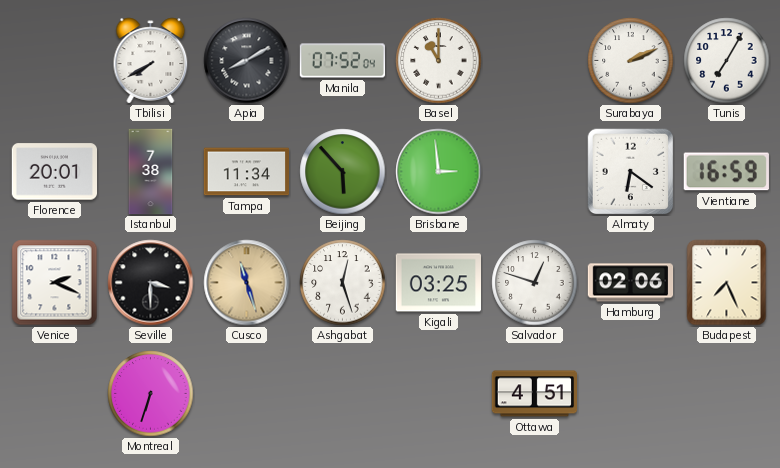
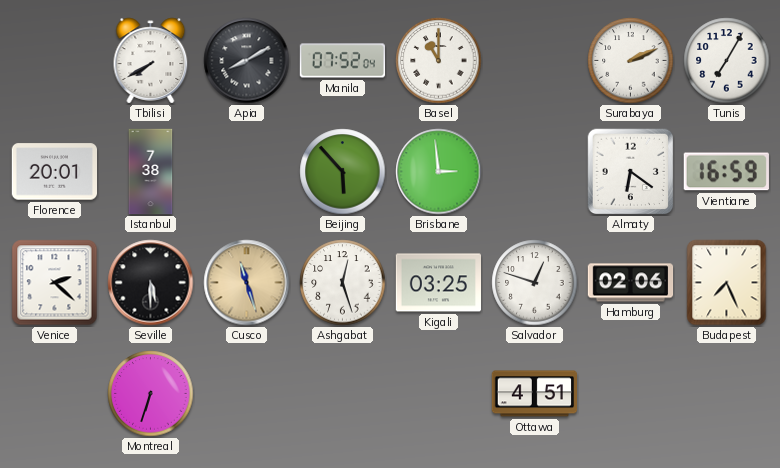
Tampa: 11:34 -> none (247, 172)
Venice: 2:19 -> 2:22 (55, 283)
Seville: 3:30 -> 5:30 (151, 283)
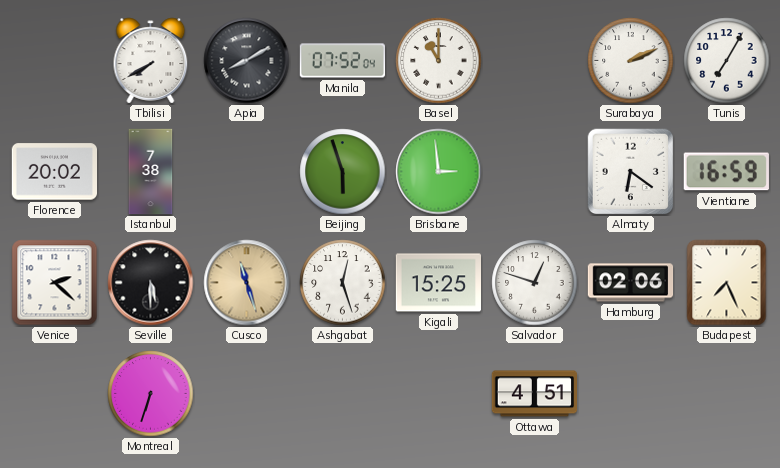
Florence: 20:01 -> 20:02 (54, 172)
Beijing: 5:53 -> 5:57 (343, 172)
Kigali: 03:25 -> 15:25 (438, 283)
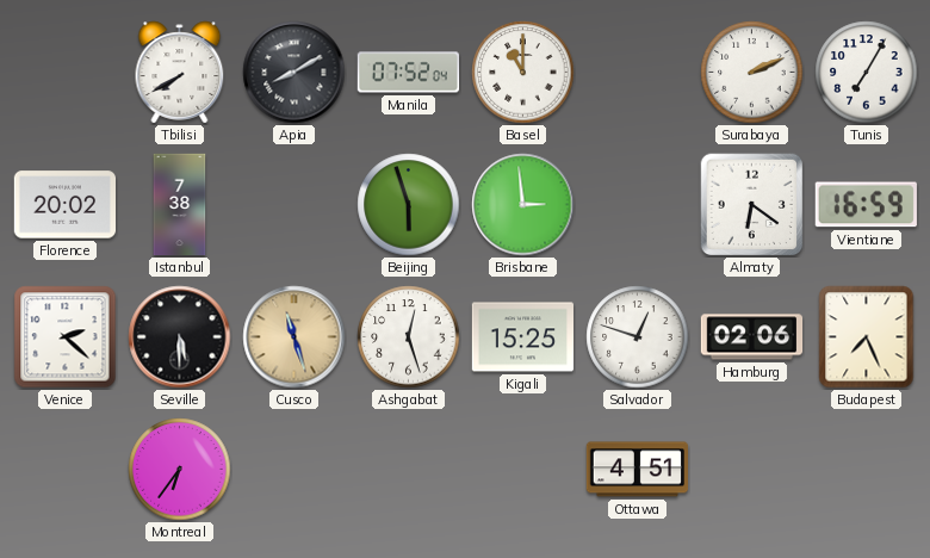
Montreal: 6:33 -> 6:36 (180, 470)
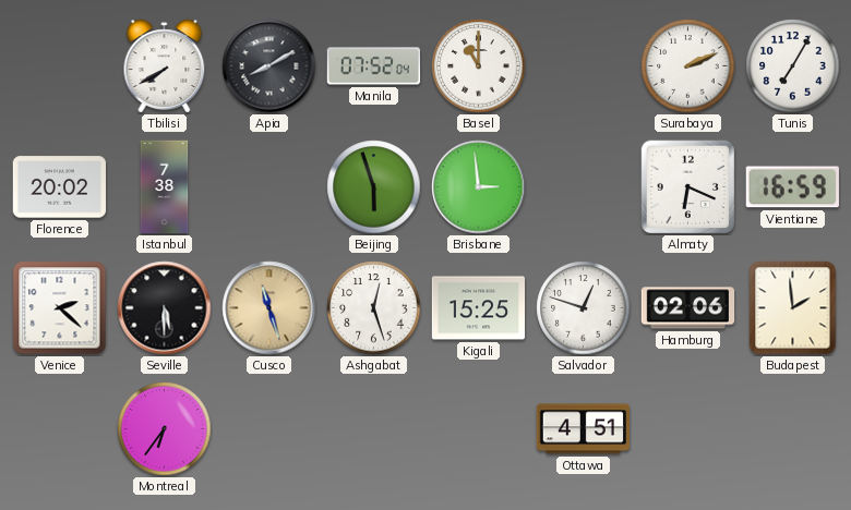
Almaty: 6:21 -> 6:19 (688, 187)
Budapest: 7:26 -> 1:59 (793, 308)
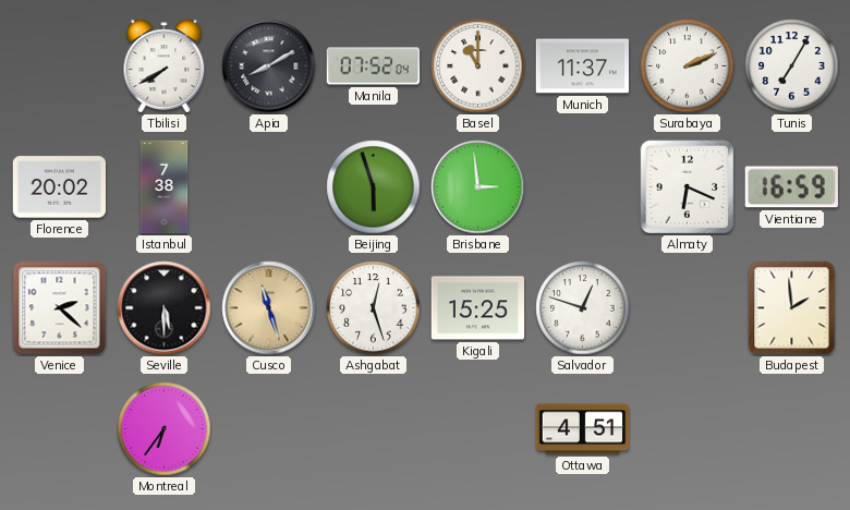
Munich: none -> 11:37 (582, 66)
Hamburg: 02:06 -> none (688, 308)
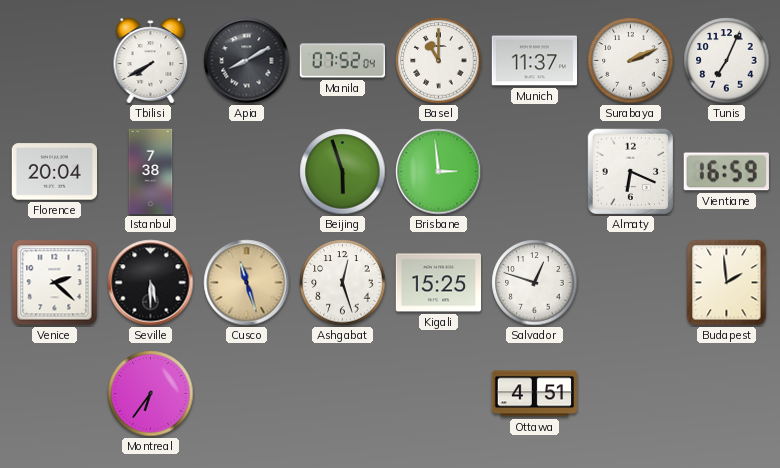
Tunis: 7:05 -> 7:04 (727, 61)
Florence: 20:02 -> 20:04 (54, 172)
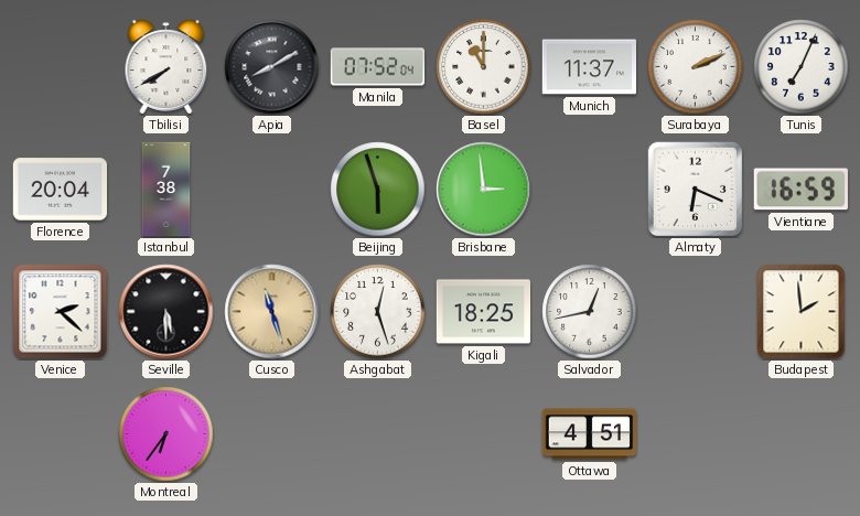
Kigali: 15:25 -> 18:25 (483, 312)
Salvador: 12:48 -> 12:43 (590, 312)
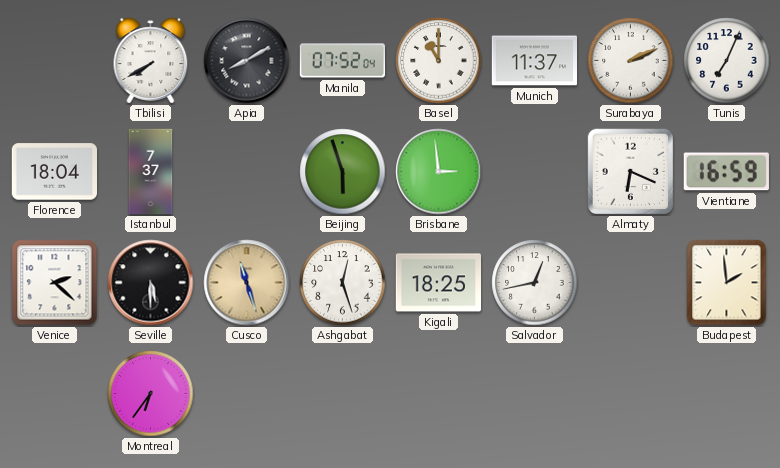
Florence: 20:04 -> 18:04 (54, 172)
Istanbul: 7:38 -> 7:37 (151, 172)
Ottawa: 4:51 -> none (590, 434)
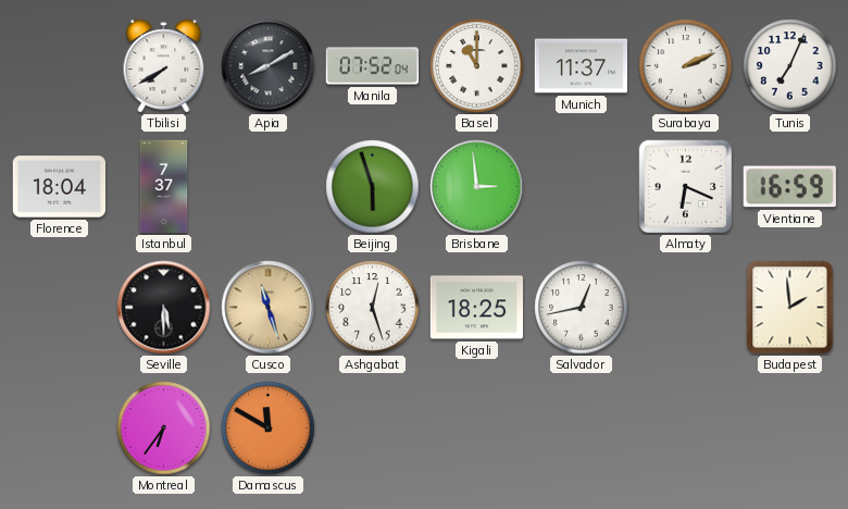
Venice: 2:22 -> none (55, 283)
Damascus: none -> 11:50 (269, 429)
